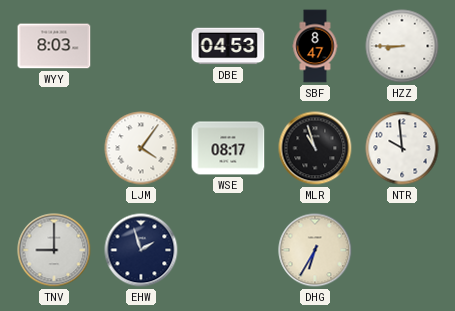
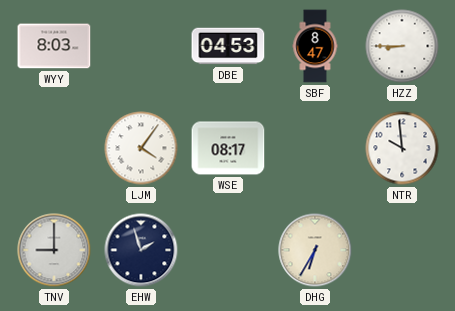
MLR: 10:57 -> none (315, 148)
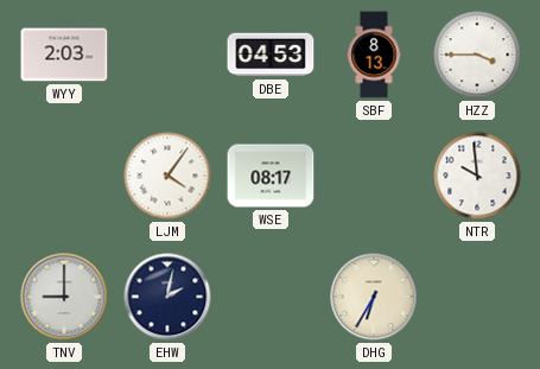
WYY: 8:03 -> 2:03 (64, 55)
SBF: 8:47 -> 8:13 (374, 55)
HZZ: 8:45 -> 3:45 (477, 55)
EHW: 1:57 -> 2:02 (167, 297)
